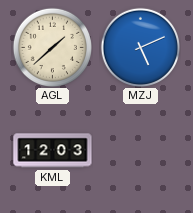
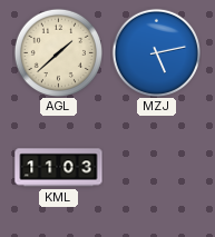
MZJ: 5:11 -> 5:13 (156, 52)
KML: 12:03 -> 11:03 (59, 168)
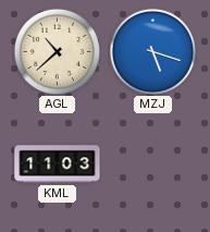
AGL: 1:38 -> 10:38 (57, 51)
MZJ: 5:13 -> 5:18 (152, 51)
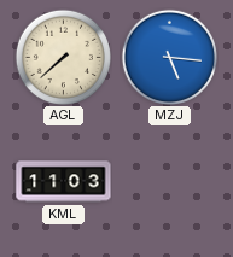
AGL: 10:38 -> 7:38 (63, 57)
MZJ: 5:18 -> 5:16 (169, 57)
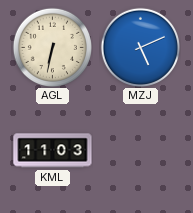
AGL: 7:38 -> 6:32 (52, 47)
MZJ: 5:16 -> 5:11 (140, 47)
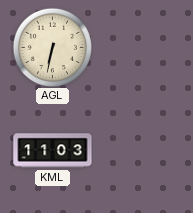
MZJ: 5:11 -> none (140, 47)
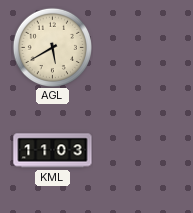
AGL: 6:32 -> 5:40 (52, 47)
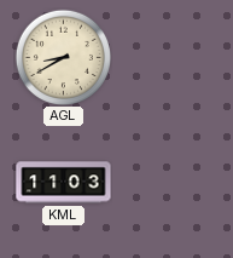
AGL: 5:40 -> 8:40 (63, 57)
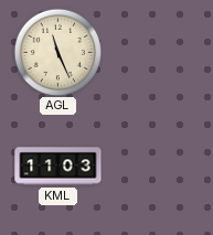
AGL: 8:40 -> 11:26 (57, 52)
